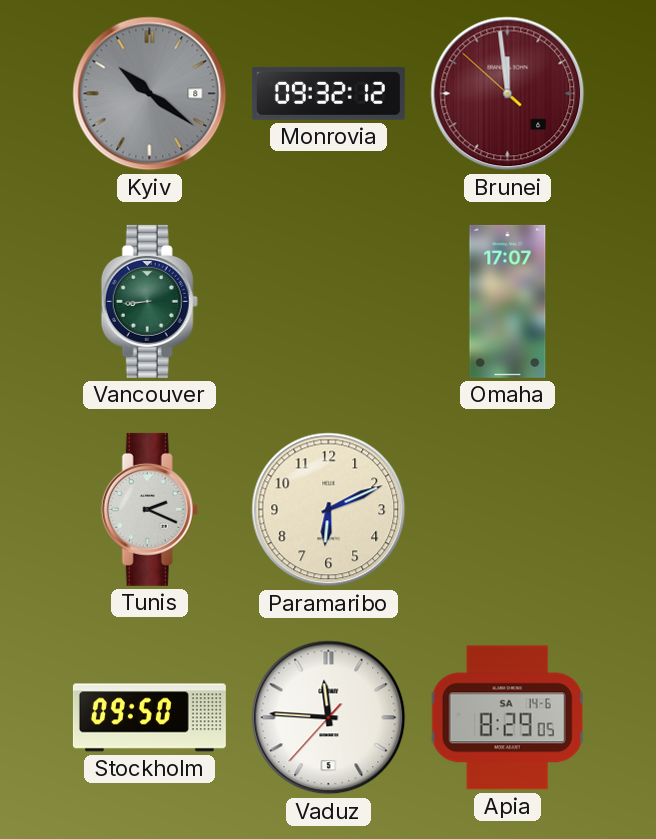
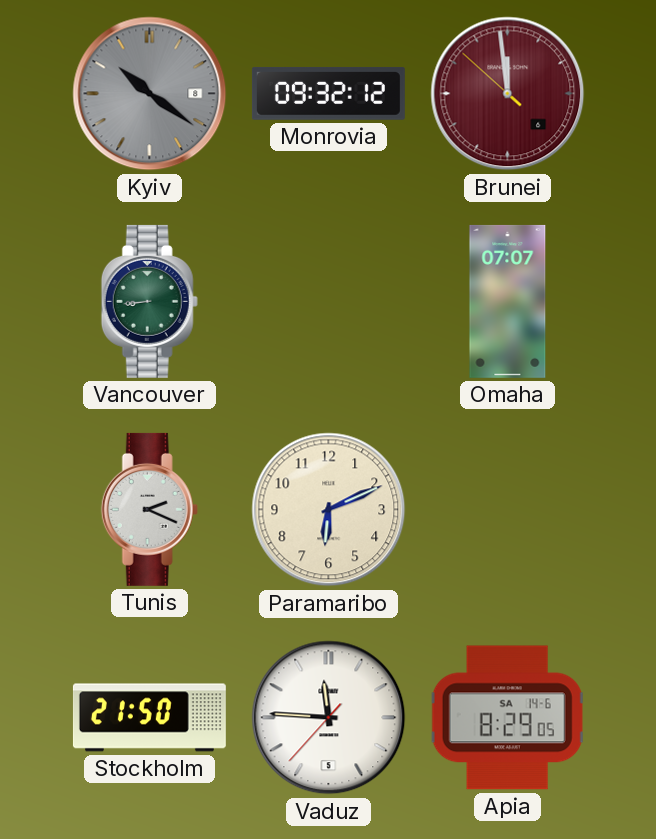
Omaha: 17:07 -> 07:07 (508, 301)
Stockholm: 09:50 -> 21:50 (149, 718)
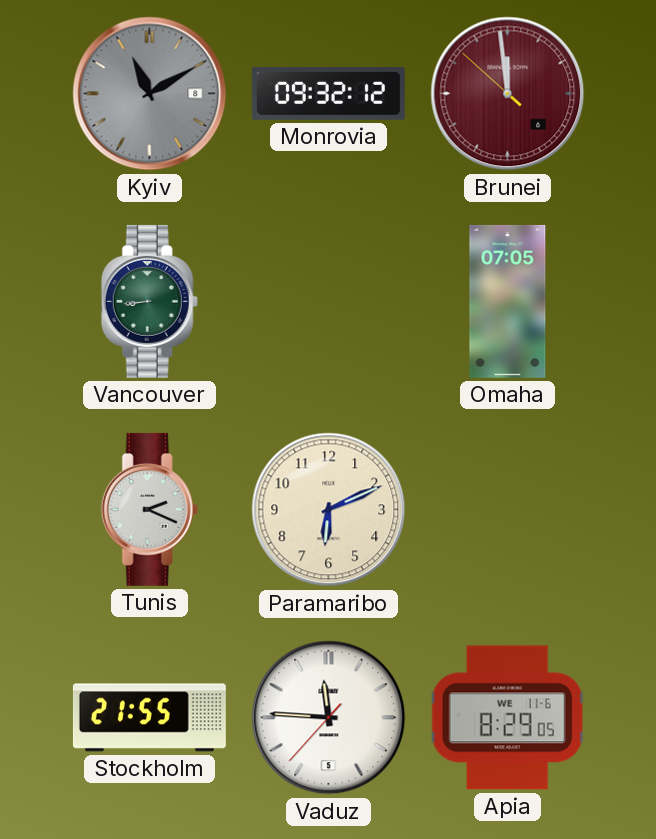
Kyiv: 10:21 -> 11:10 (150, 94)
Omaha: 07:07 -> 07:05 (508, 301)
Stockholm: 21:50 -> 21:55 (149, 718)
Apia date: SA 14-6 -> WE 11-6 (508, 718)
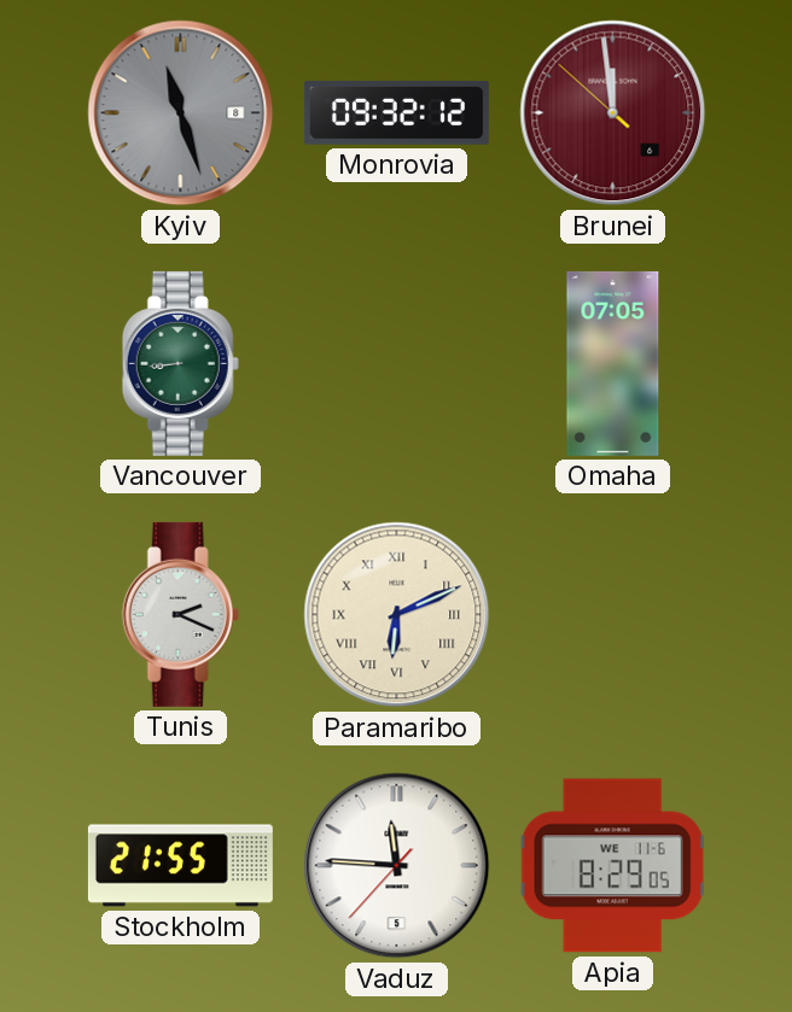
Kyiv: 11:10 -> 11:27 (181, 113)
Paramaribo numerals: Arabic -> Roman (397, 615)
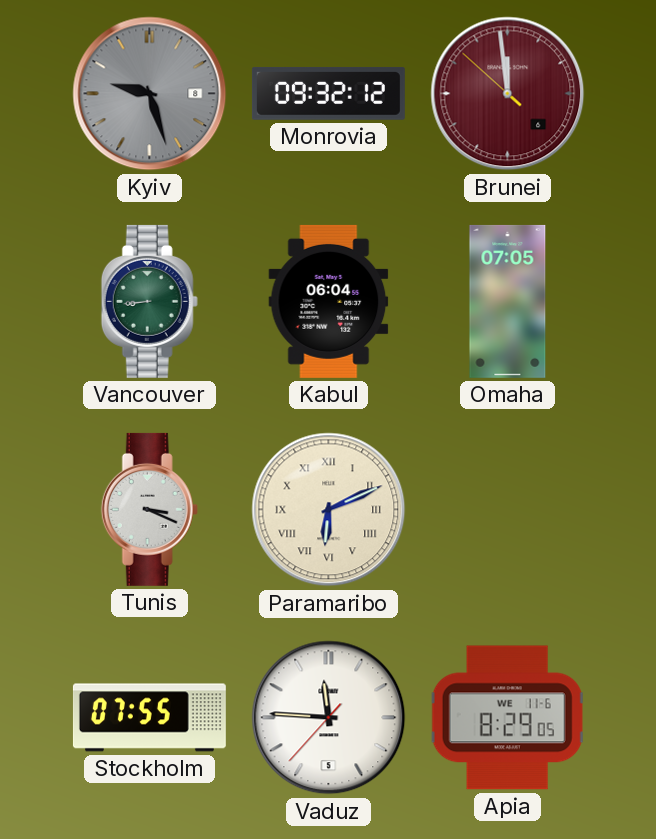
Kyiv: 11:27 -> 9:27 (150, 94)
Kabul: none -> 06:04 (329, 301)
Tunis: 2:19 -> 3:19 (149, 509)
Stockholm: 21:55 -> 07:55 (149, 718)
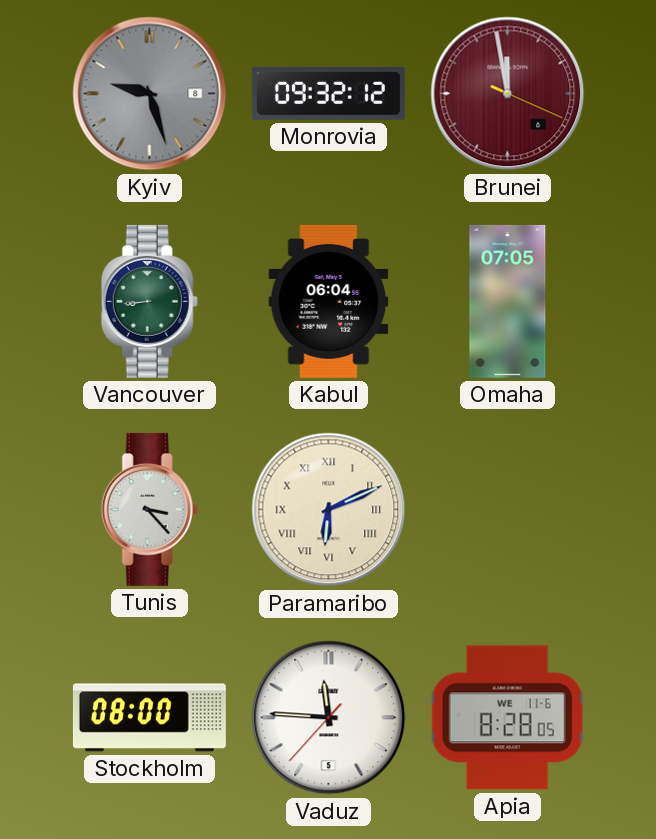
Brunei: 11:58:52 -> 11:58:19 (508, 94)
Tunis: 3:19 -> 3:23 (149, 509)
Stockholm: 07:55 -> 08:00 (149, 718)
Apia: 8:29 -> 8:28 (508, 718)
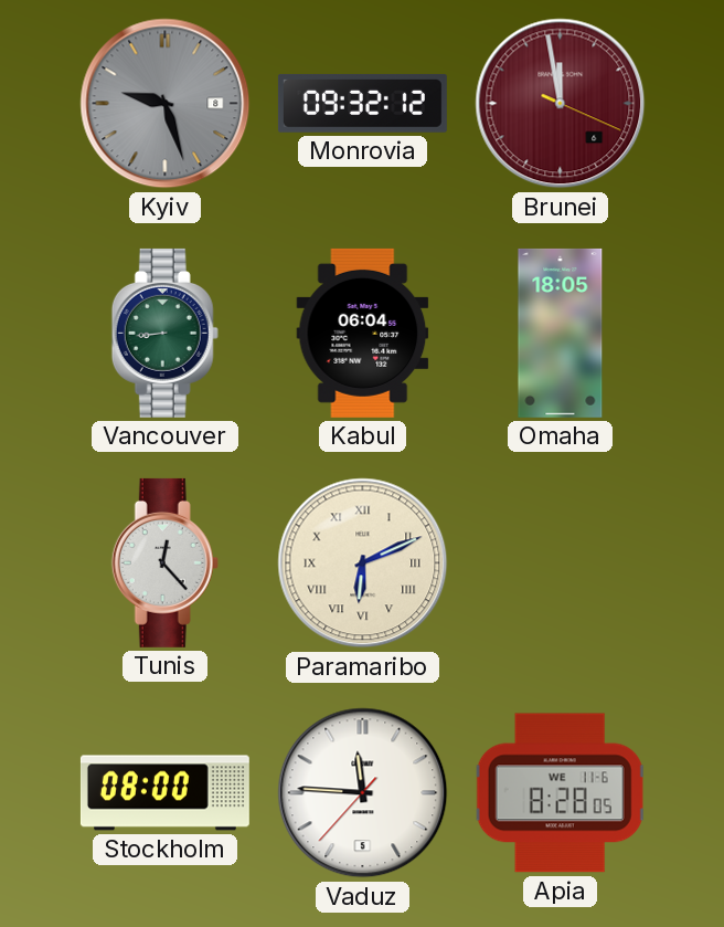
Omaha: 07:05 -> 18:05 (561, 333)
Tunis: 3:23 -> 12:23 (164, 562)
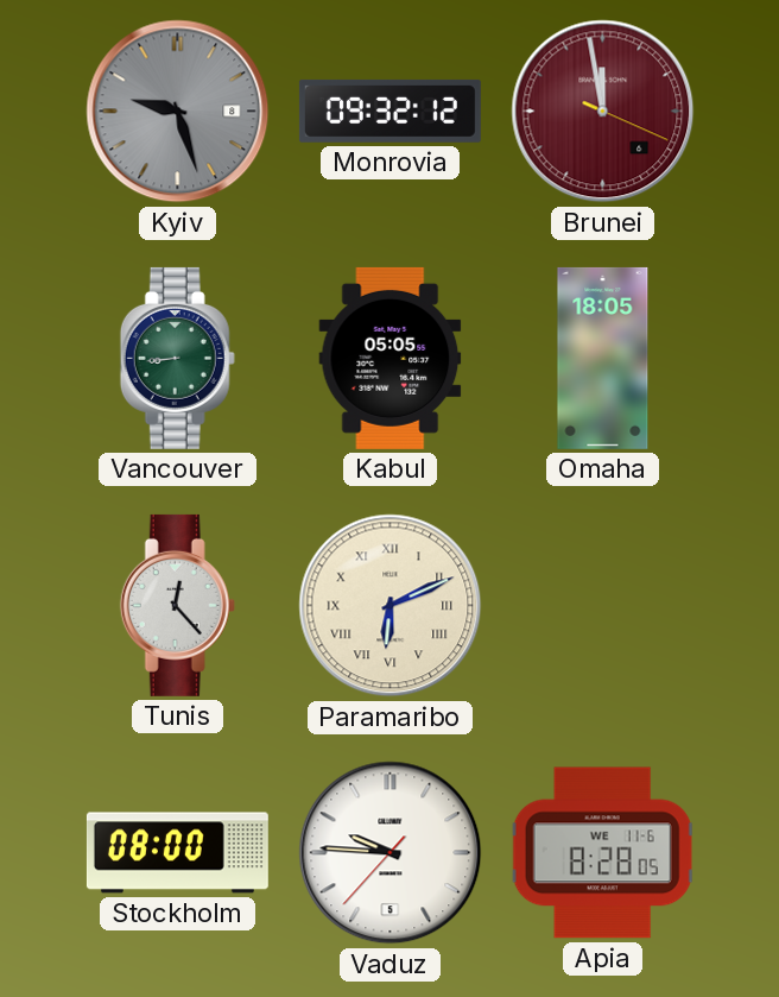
Kabul: 06:04 -> 05:05 (391, 358)
Vaduz: 11:45 -> 9:45 (391, 853)
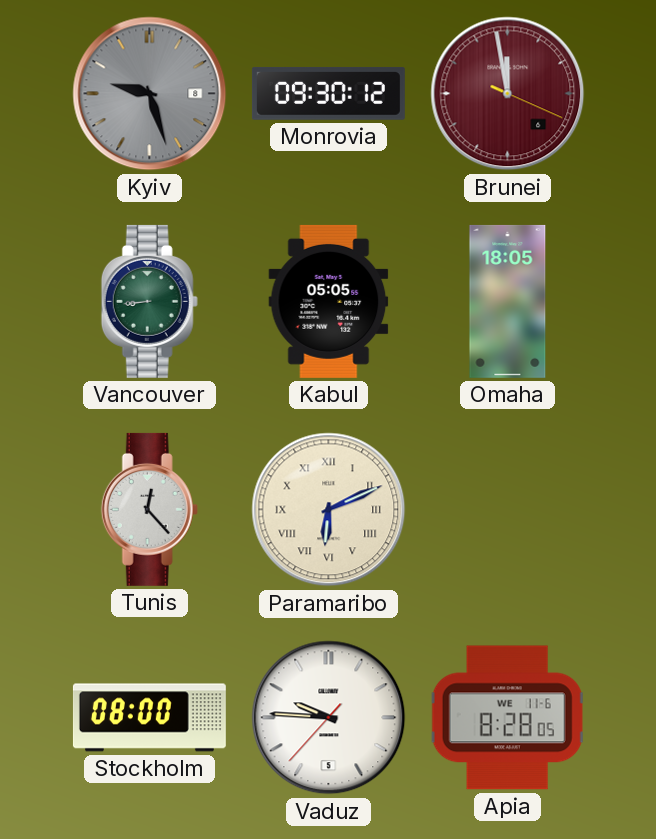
Monrovia: 09:32 -> 09:30 (328, 94)
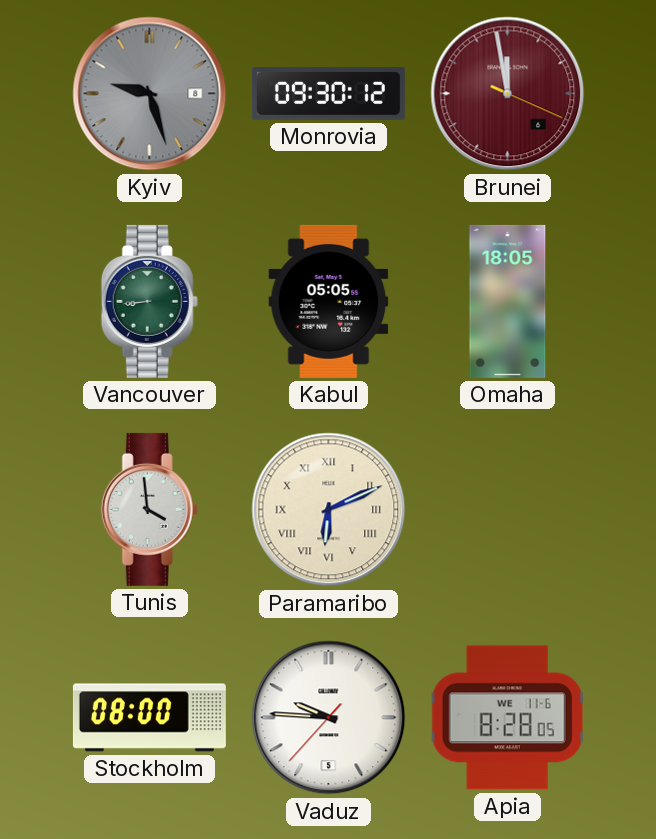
Tunis: 12:23 -> 3:59 (149, 509)
